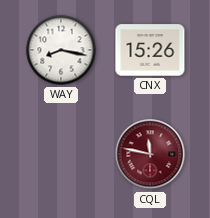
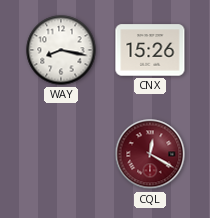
CQL: 11:47 -> 12:20 (150, 154)
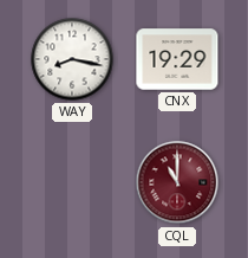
CNX: 15:26 -> 19:29 (177, 59)
CQL: 12:20 -> 11:00 (177, 182)
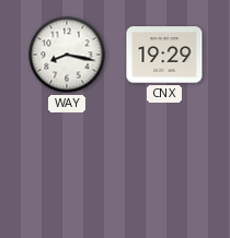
CQL: 11:00 -> none (177, 182)
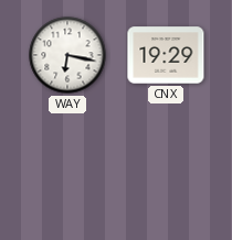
WAY: 8:17 -> 6:17 (67, 55)
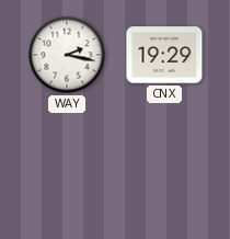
WAY: 6:17 -> 2:17 (67, 55)
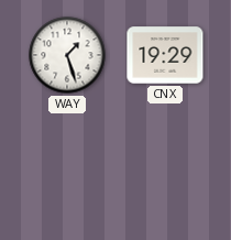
WAY: 2:17 -> 1:27 (67, 55)
